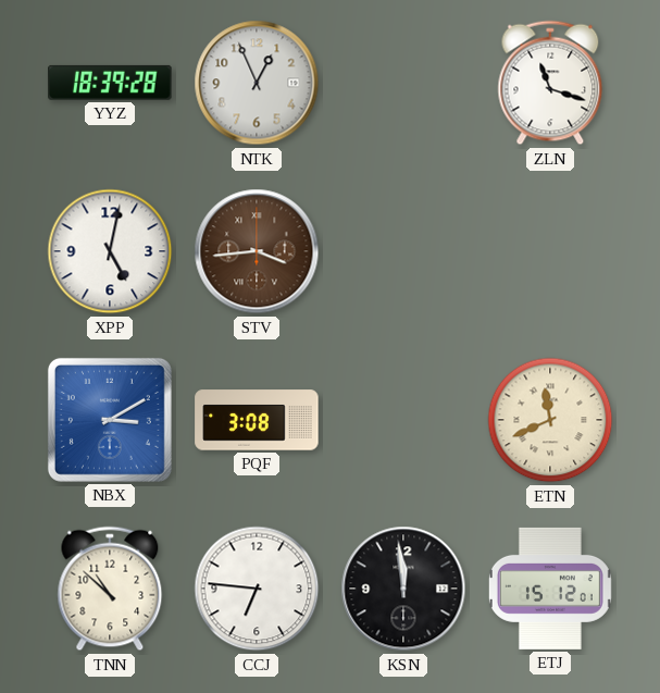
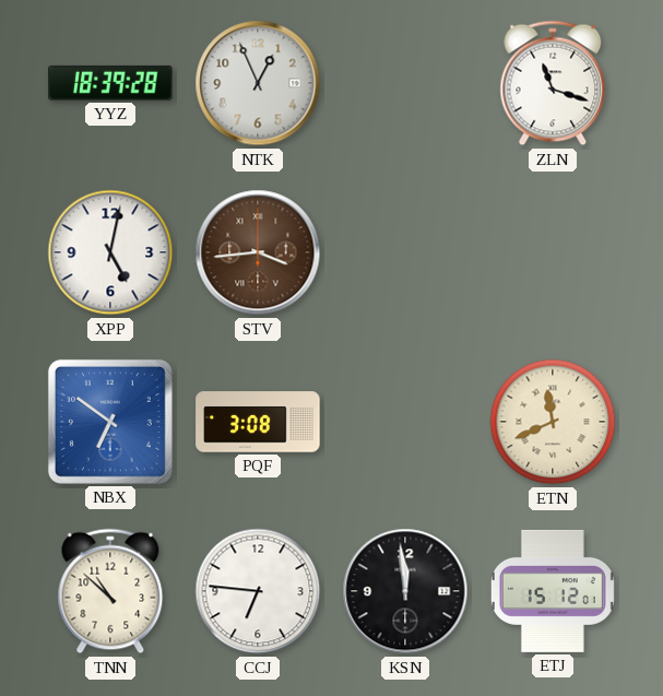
NBX: 3:10 -> 6:51 (110, 422)
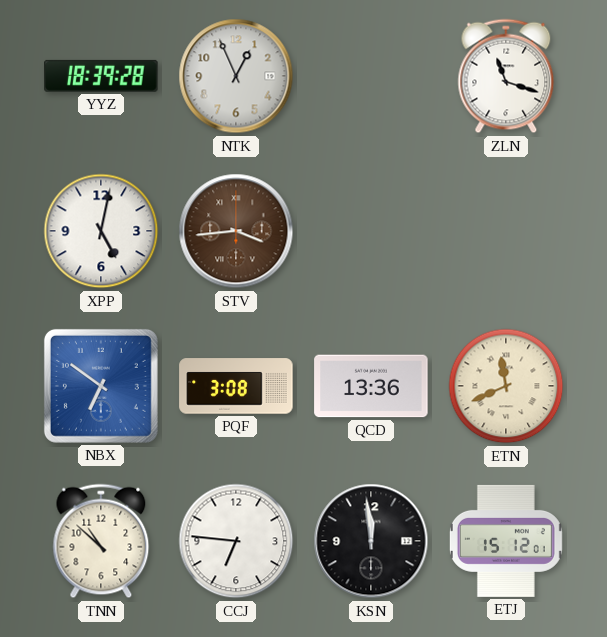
QCD: none -> 13:36 (371, 386)
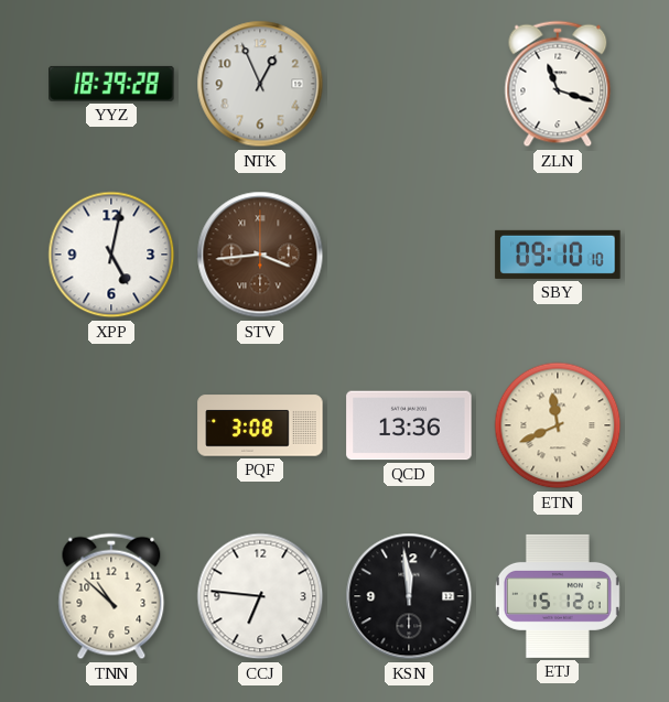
SBY: none -> 09:10 (558, 255)
NBX: 6:51 -> none (101, 386)
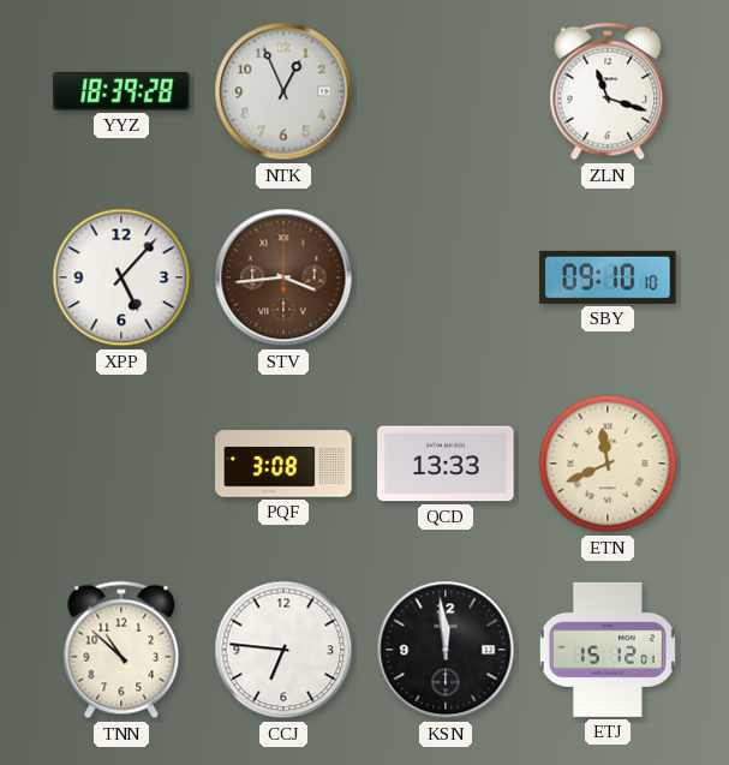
XPP: 5:02 -> 5:07 (121, 277)
QCD: 13:36 -> 13:33 (446, 464)
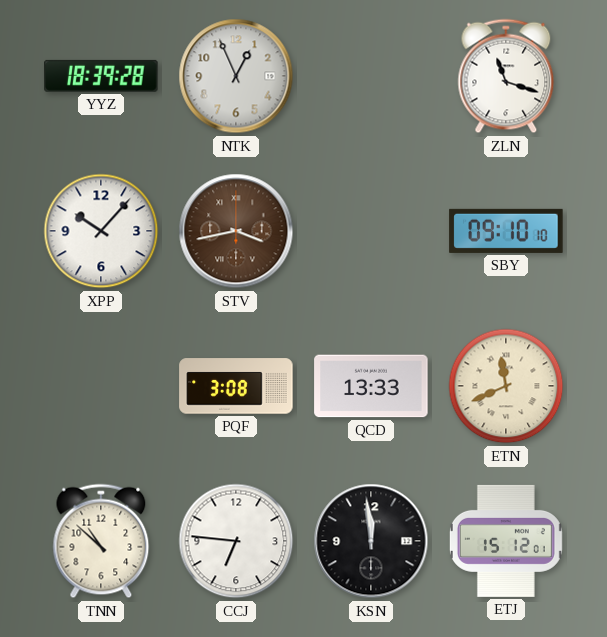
XPP: 5:07 -> 10:07 (101, 231)
STV: 3:44 -> 3:43 (236, 231)
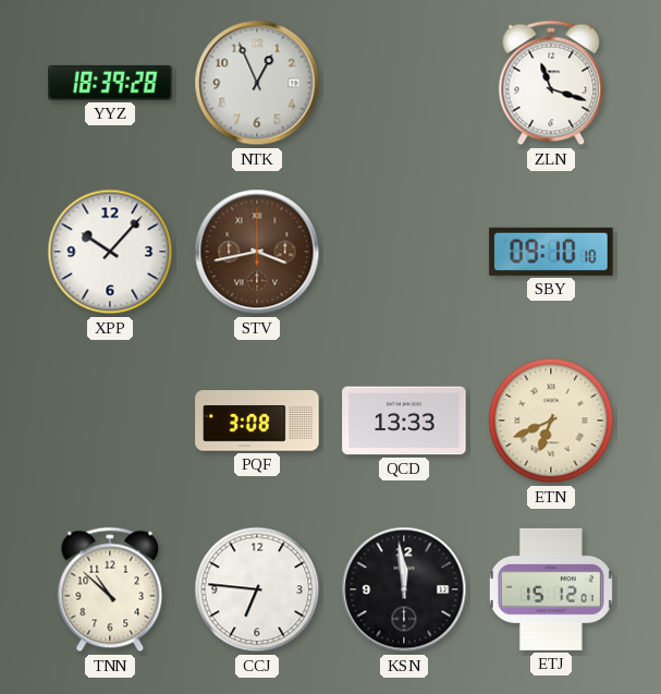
ETN: 11:41 -> 6:41 (551, 421)
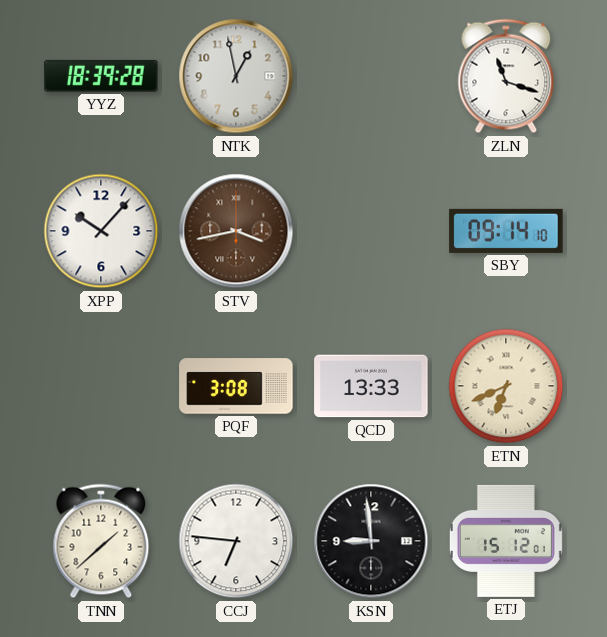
NTK: 12:56 -> 12:58 (236, 76)
SBY: 09:10 -> 09:14 (506, 231)
TNN: 10:52 -> 1:38 (101, 541)
KSN: 11:59 -> 8:59 (371, 541)
